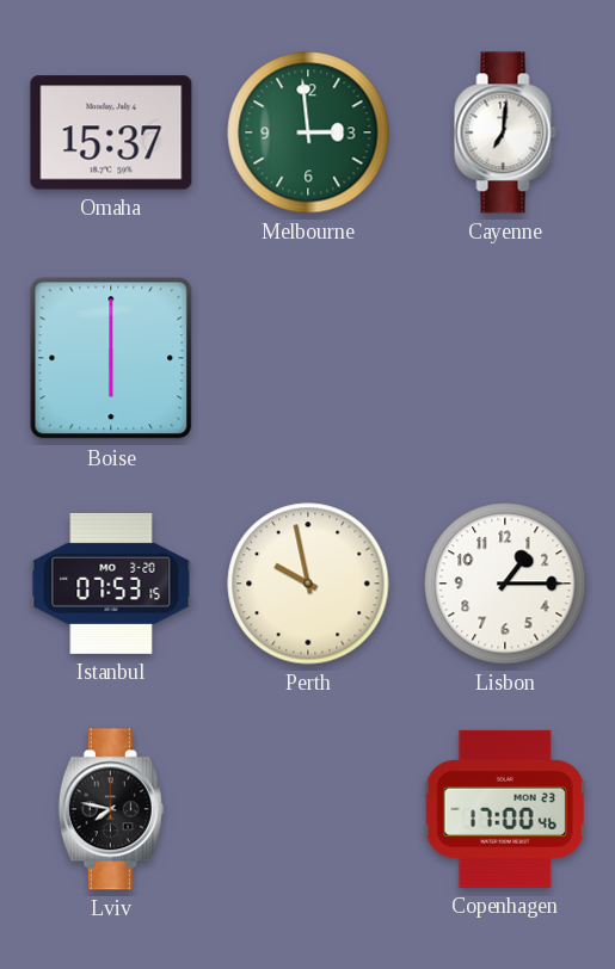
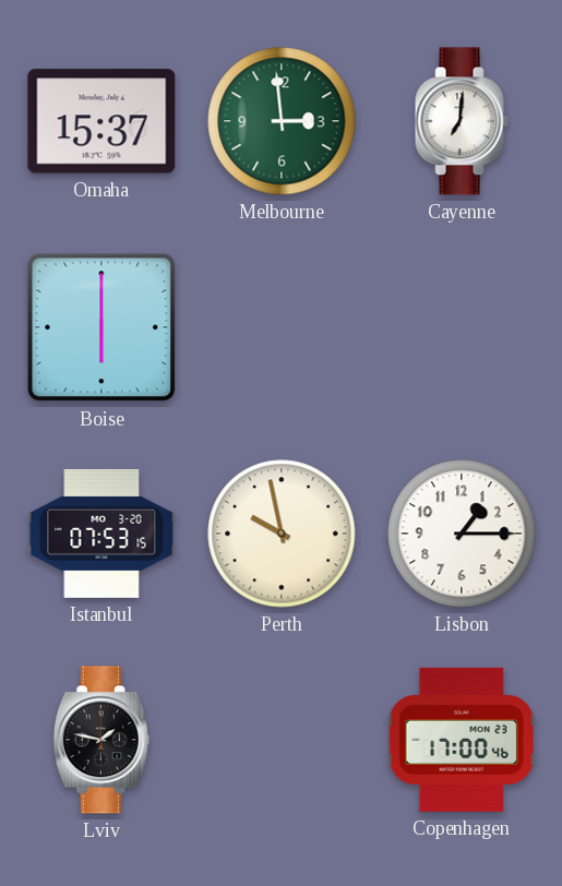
Lviv: 7:47 -> 1:47 (101, 740)
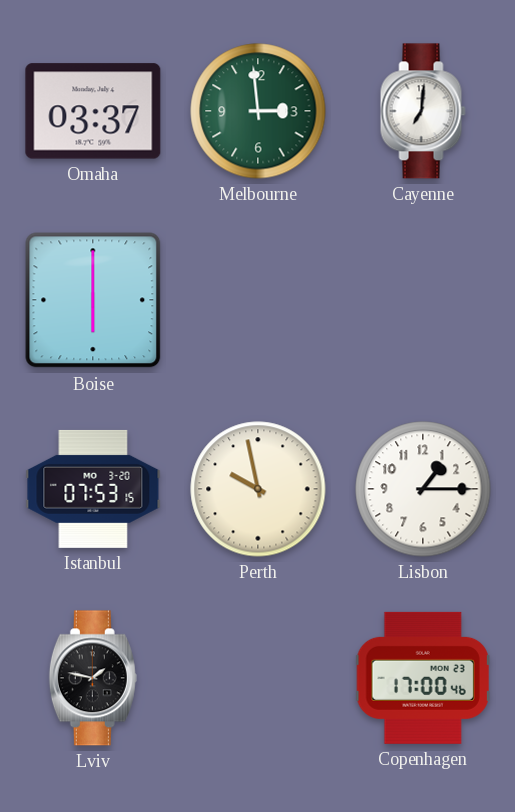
Omaha: 15:37 -> 03:37 (93, 111)
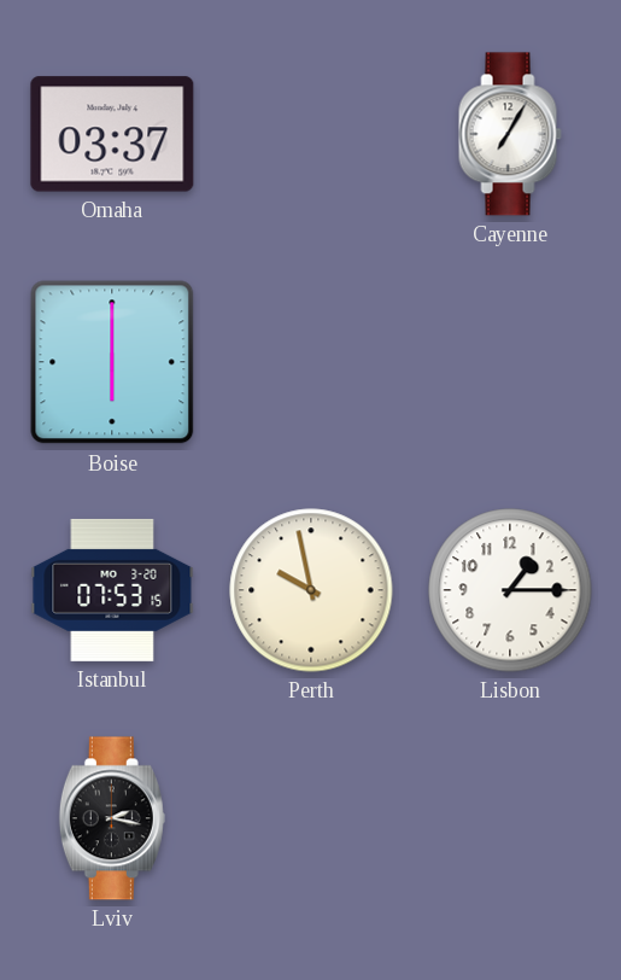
Melbourne: 2:59 -> none (258, 111)
Cayenne: 7:01 -> 7:05 (510, 134)
Lviv: 1:47 -> 2:17 (112, 818)
Copenhagen: 17:00 -> none (423, 678)
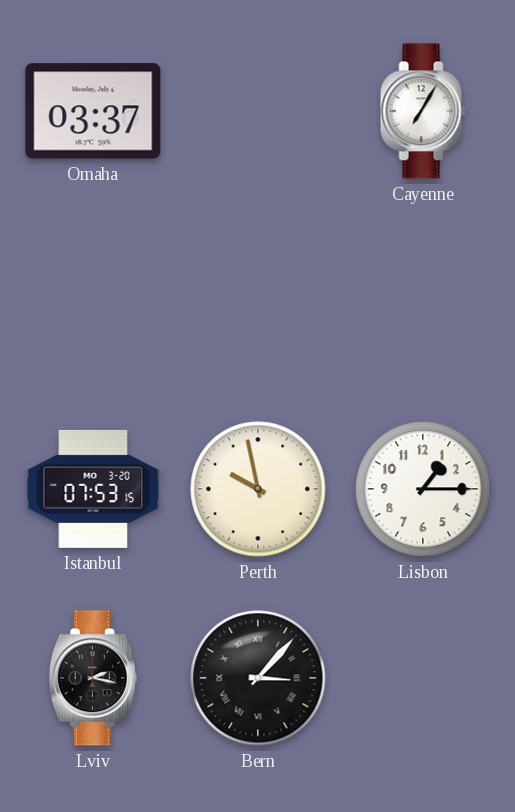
Boise: 6:00 -> none (112, 362)
Bern: none -> 3:07 (258, 678)
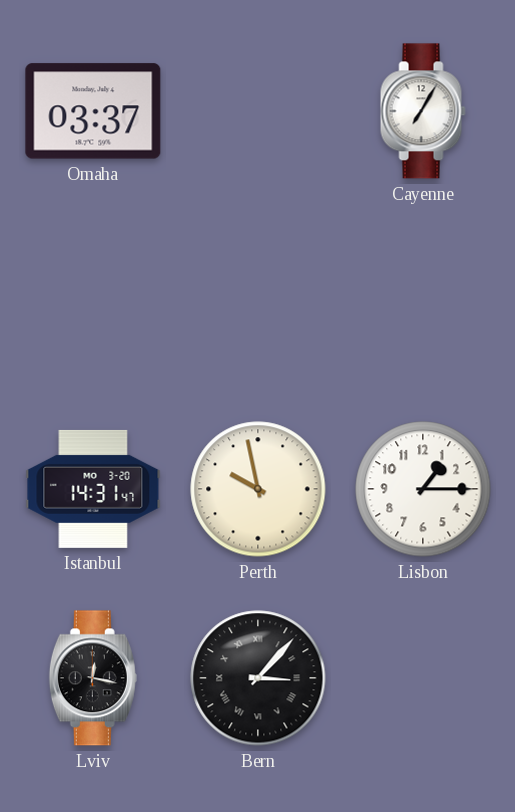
Istanbul: 07:53 -> 14:31 (93, 489)
Lviv: 2:17 -> 12:17 (93, 678)
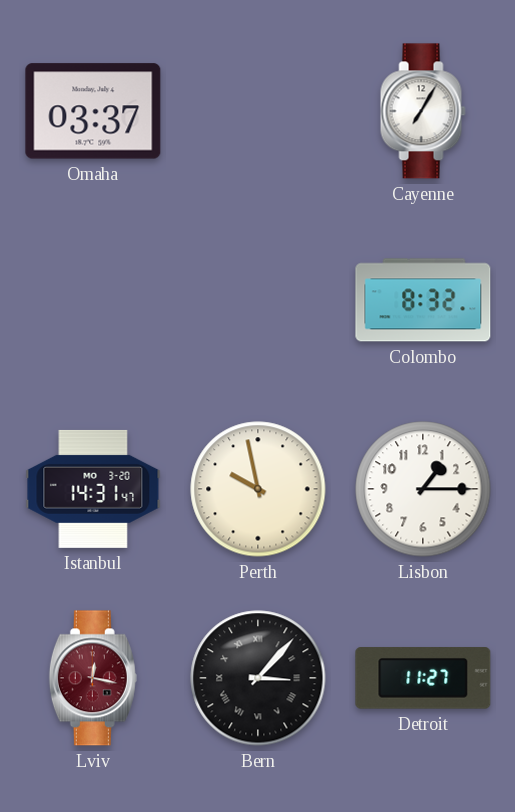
Colombo: none -> 8:32 (423, 300)
Lviv dial: black -> burgundy (93, 678)
Detroit: none -> 11:27 (423, 678)
